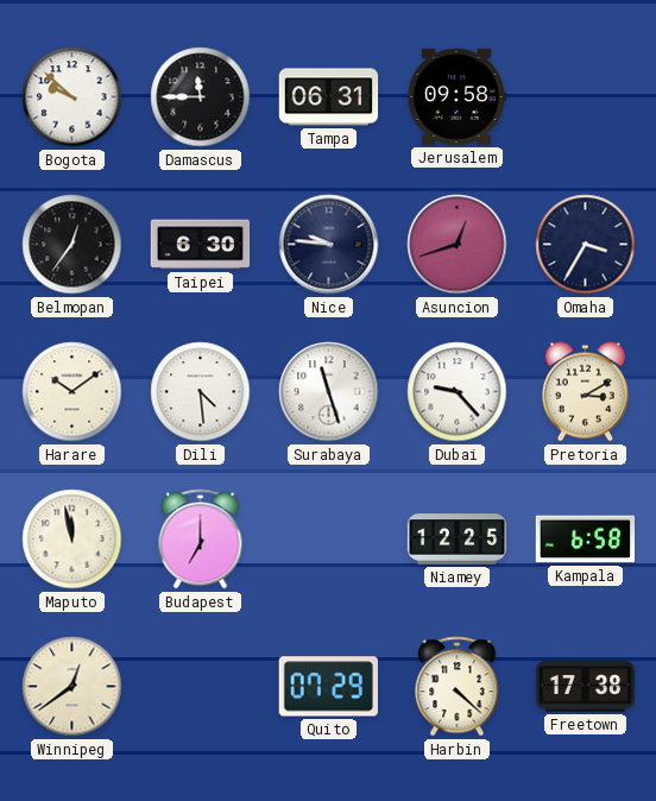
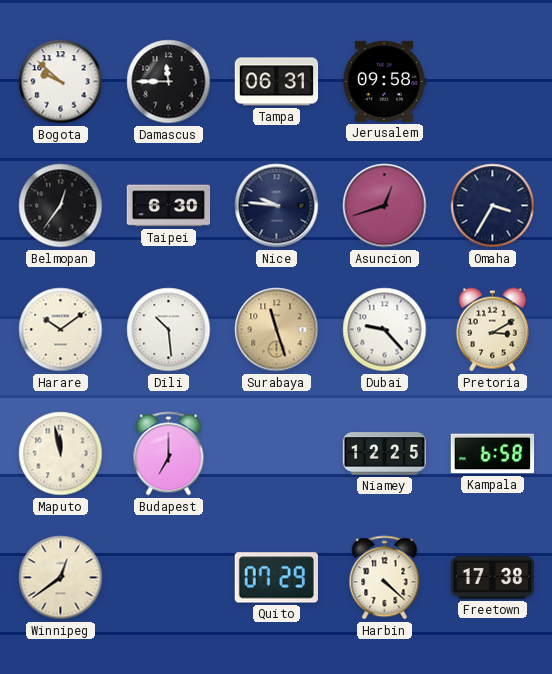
Dili: 4:29 -> 10:29 (169, 330)
Surabaya dial: white -> champagne (277, 330)
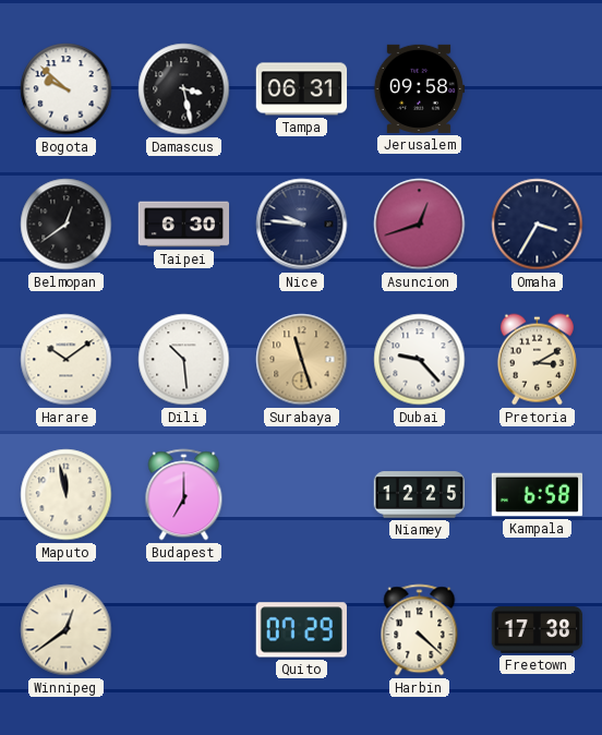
Damascus: 11:45 -> 3:28 (184, 89)
Belmopan: 12:36 -> 12:39 (67, 225)
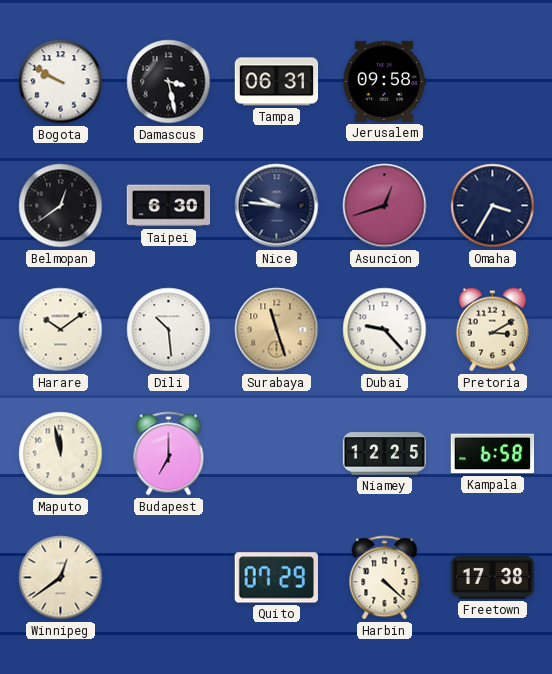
Bogota: 9:52 -> 9:50 (61, 82)
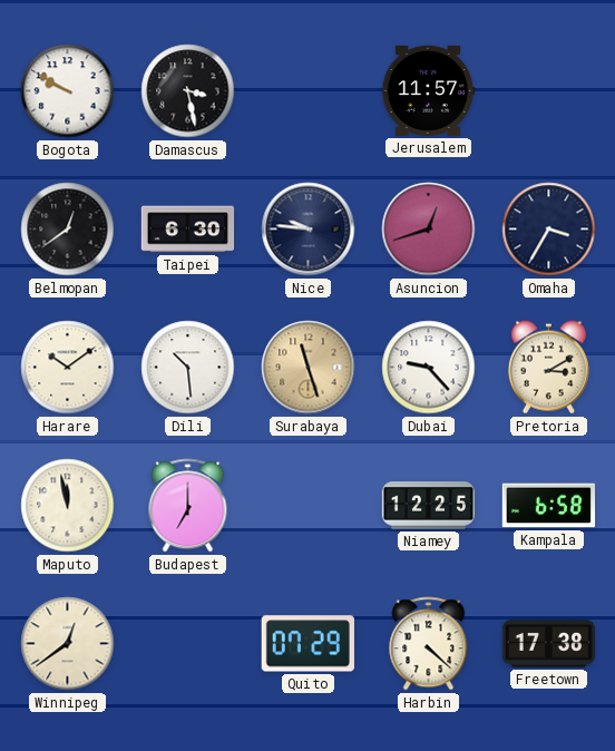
Tampa: 06:31 -> none (277, 82)
Jerusalem: 09:58 -> 11:57 (428, 90)
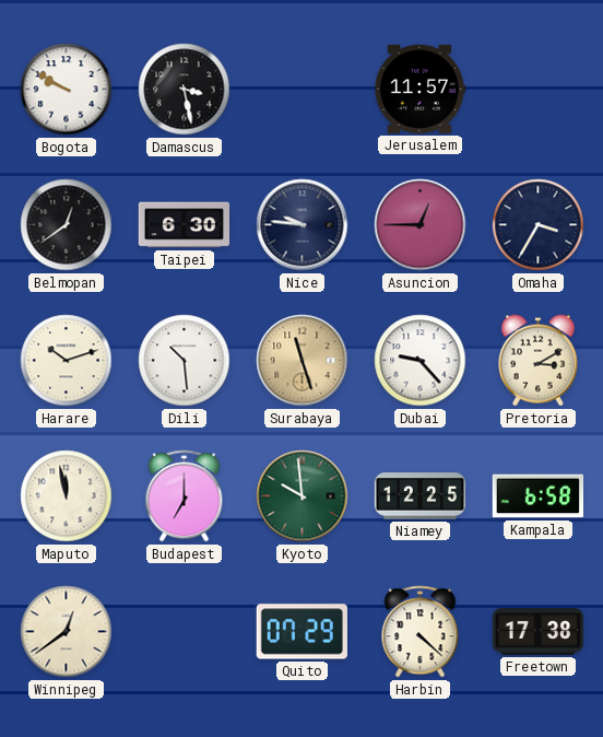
Asuncion: 12:42 -> 12:45 (421, 225)
Harare: 10:09 -> 10:12 (67, 361)
Kyoto: none -> 9:59 (303, 496)
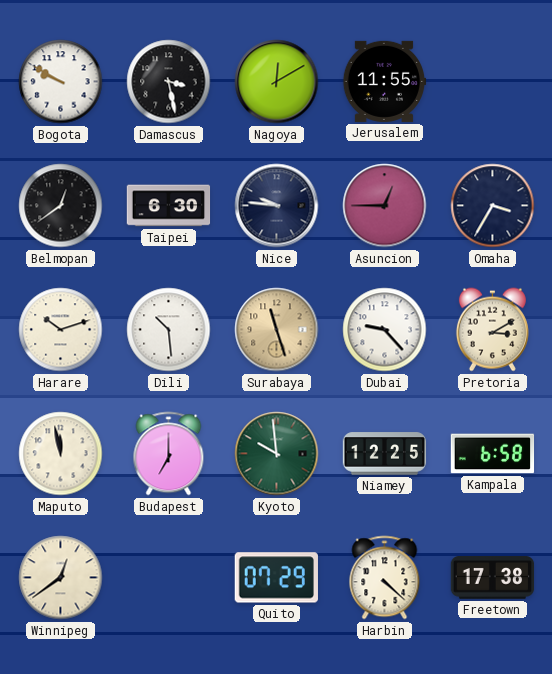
Nagoya: none -> 12:10 (277, 82)
Jerusalem: 11:57 -> 11:55 (384, 81)
